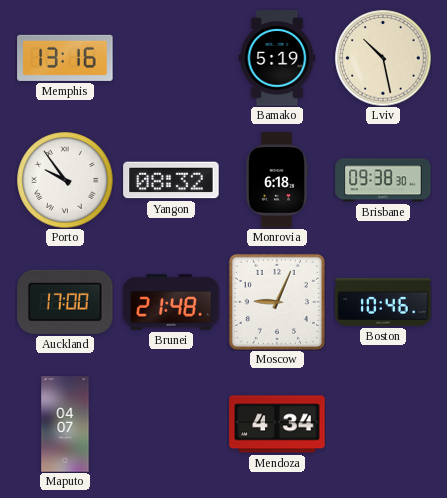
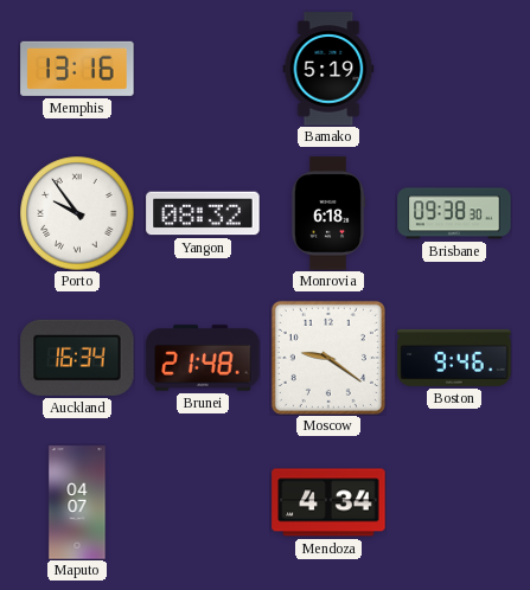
Lviv: 10:28 -> none (383, 58)
Auckland: 17:00 -> 16:34 (77, 358)
Moscow: 9:04 -> 9:21 (328, 358)
Boston: 10:46 -> 9:46 (454, 358)
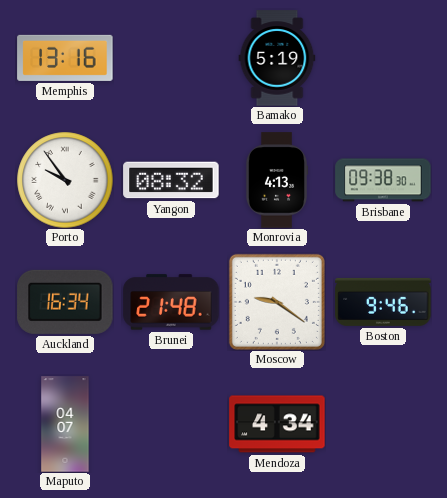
Monrovia: 6:18 -> 4:13 (277, 180)
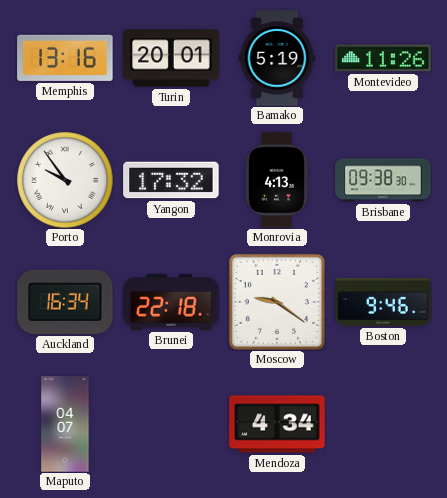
Turin: none -> 20:01 (171, 58)
Montevideo: none -> 11:26 (383, 58)
Yangon: 08:32 -> 17:32 (171, 180)
Brunei: 21:48 -> 22:18 (171, 302)
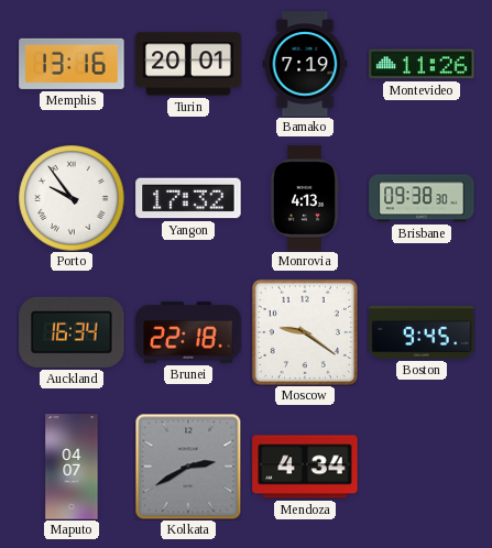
Bamako: 5:19 -> 7:19 (305, 64)
Boston: 9:46 -> 9:45 (422, 332)
Kolkata: none -> 2:40 (188, 467)
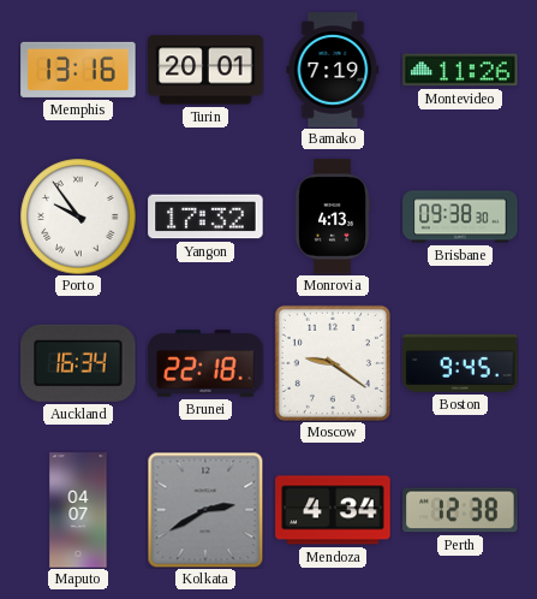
Perth: none -> 12:38 (460, 510)
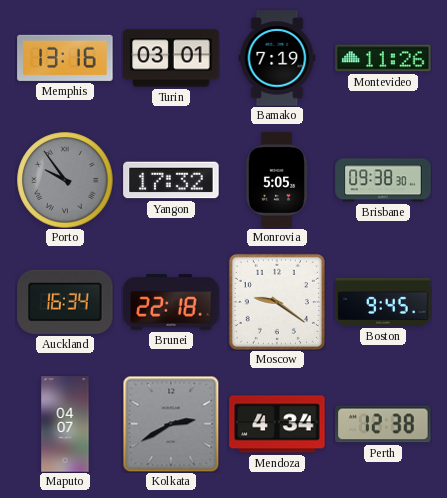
Turin: 20:01 -> 03:01 (171, 58)
Porto dial: white -> grey (65, 180)
Monrovia: 4:13 -> 5:05 (277, 180)
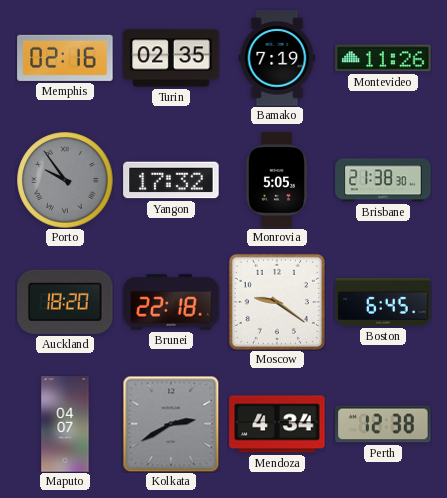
Memphis: 13:16 -> 02:16 (65, 58)
Turin: 03:01 -> 02:35 (171, 58)
Brisbane: 09:38 -> 21:38 (383, 180)
Auckland: 16:34 -> 18:20 (65, 302)
Boston: 9:45 -> 6:45 (383, 302)
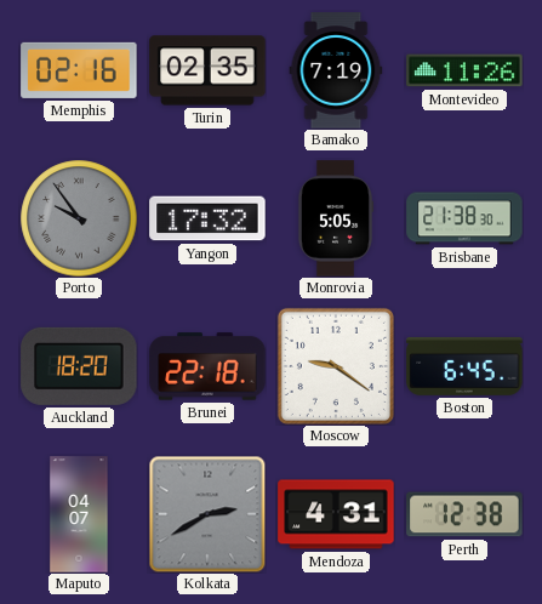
Mendoza: 4:34 -> 4:31 (336, 514)
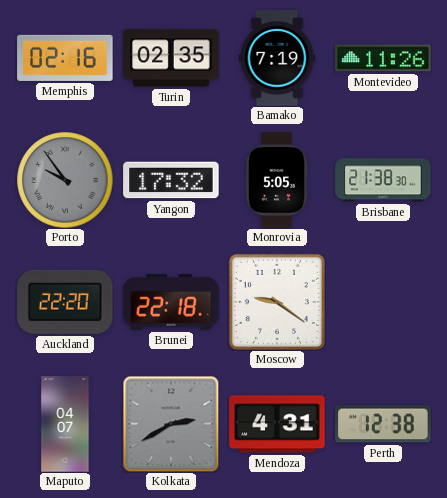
Auckland: 18:20 -> 22:20 (65, 302)
Boston: 6:45 -> none (464, 366)
